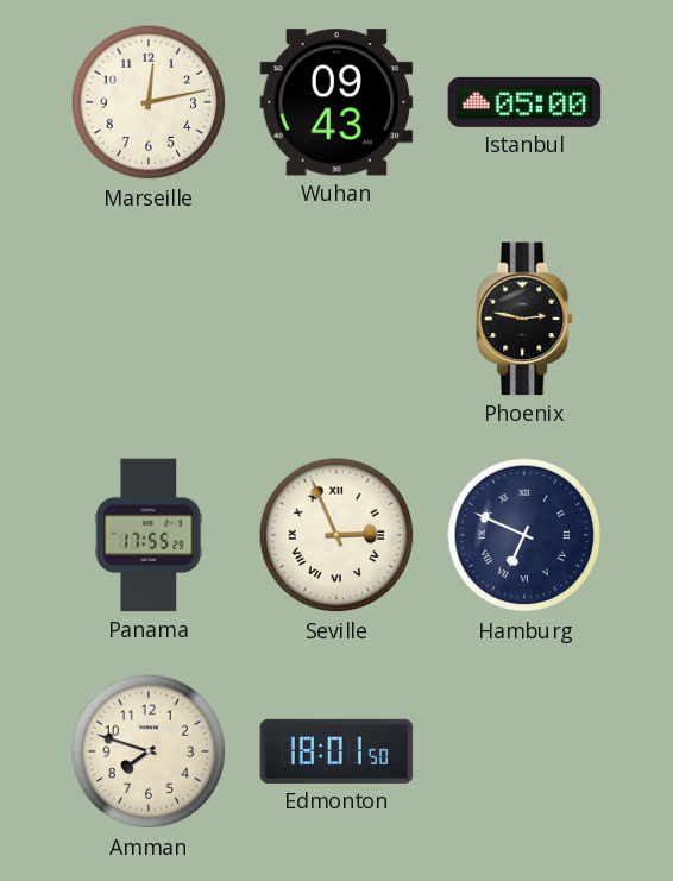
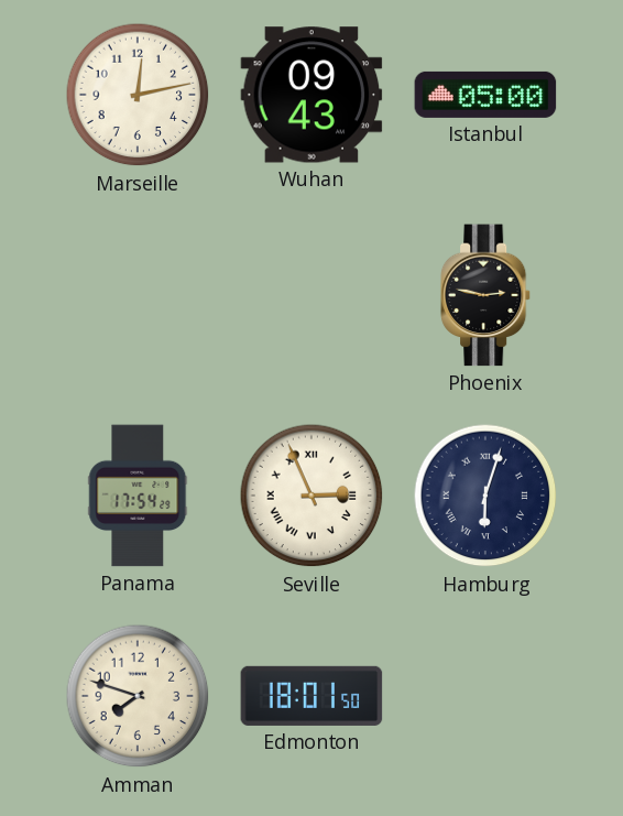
Panama: 17:55 -> 17:54 (138, 496)
Hamburg: 6:49 -> 6:03 (485, 496)
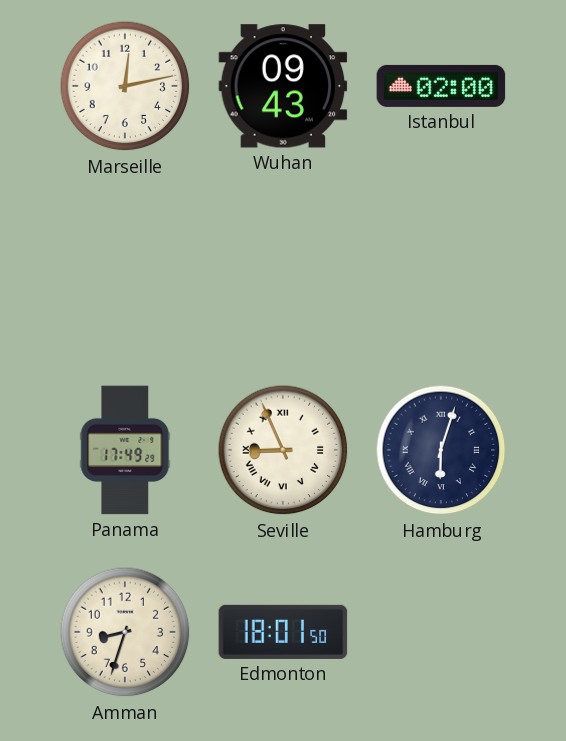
Istanbul: 05:00 -> 02:00 (441, 86)
Phoenix: 2:47 -> none (485, 295)
Panama: 17:54 -> 17:49 (125, 450)
Seville: 2:56 -> 8:56 (283, 450)
Amman: 7:48 -> 8:33 (125, 632)
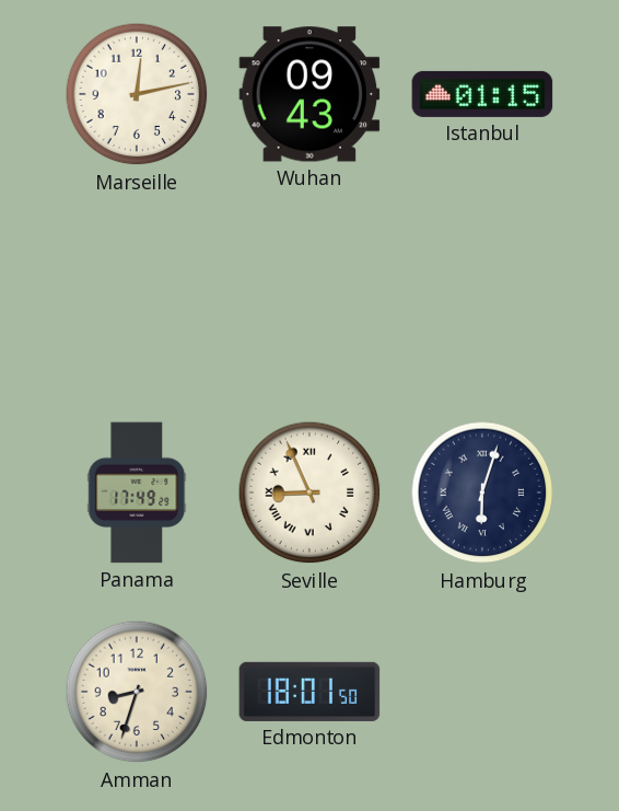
Istanbul: 02:00 -> 01:15 (482, 94)
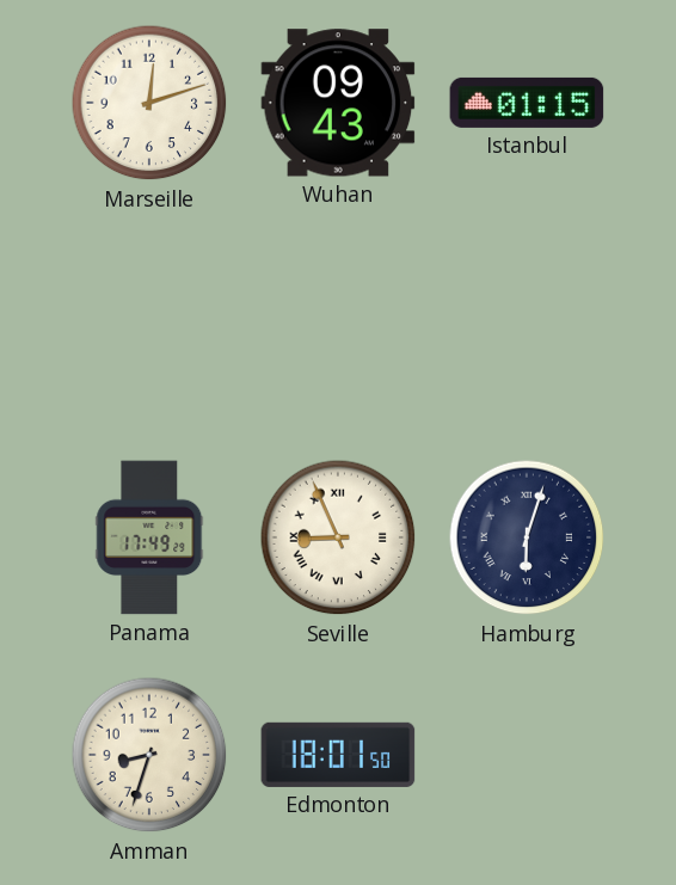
Marseille: 12:13 -> 12:12 (149, 103)
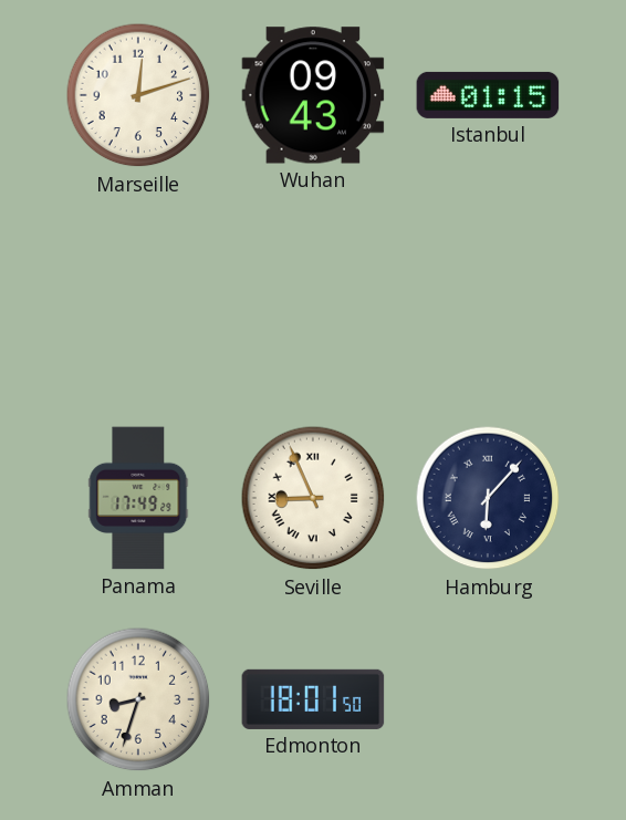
Hamburg: 6:03 -> 6:07 (488, 498)
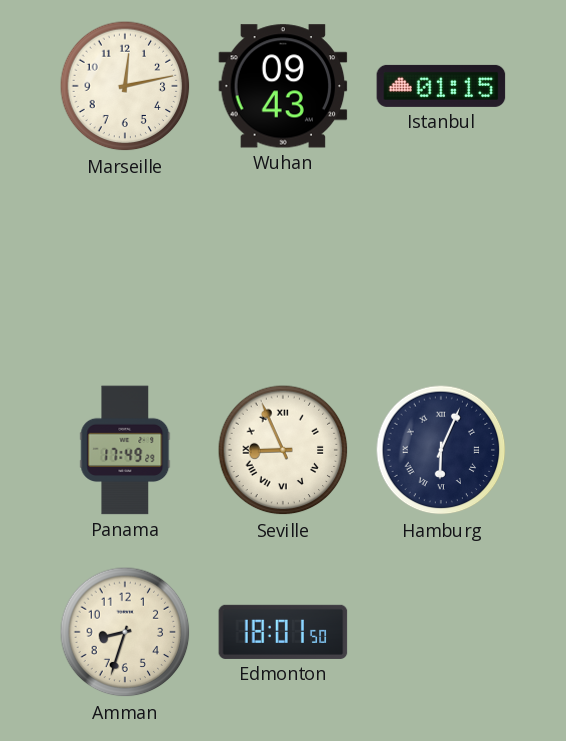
Marseille: 12:12 -> 12:13 (125, 86)
Hamburg: 6:07 -> 6:04 (441, 450)
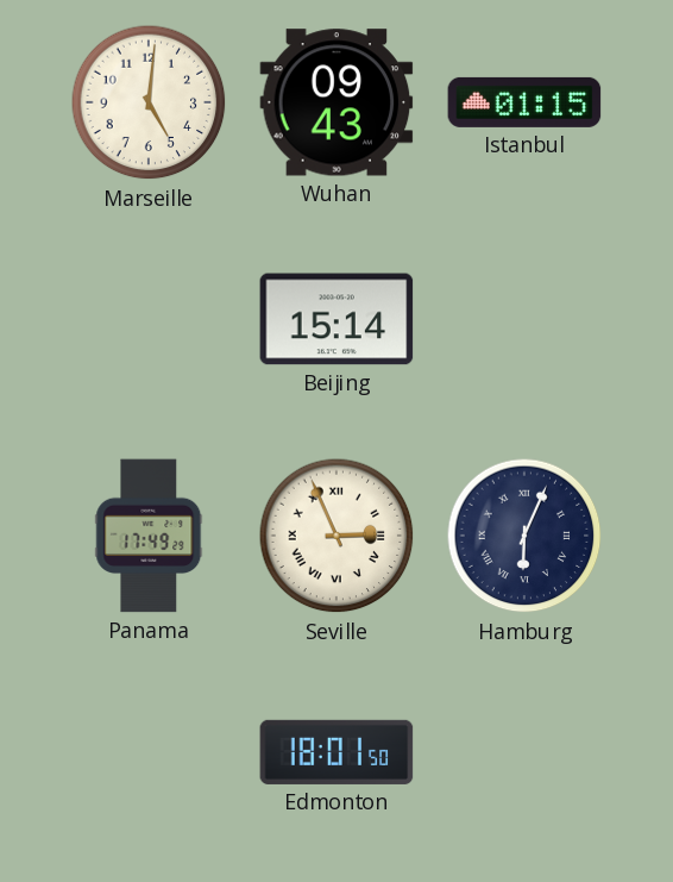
Marseille: 12:13 -> 5:01 (149, 102)
Beijing: none -> 15:14 (336, 319)
Seville: 8:56 -> 2:56 (336, 536)
Amman: 8:33 -> none (125, 632)
